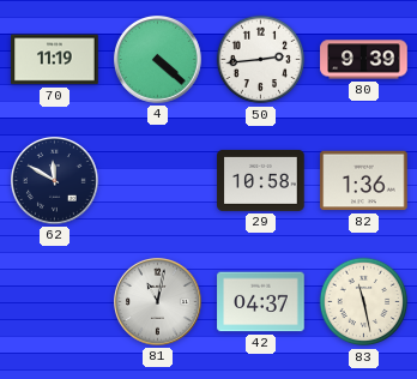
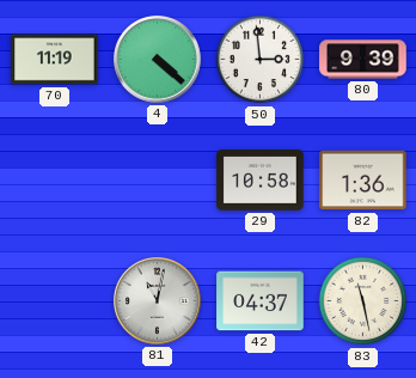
50: 2:44 -> 2:59 (261, 60)
62: 11:50 -> none (55, 181)
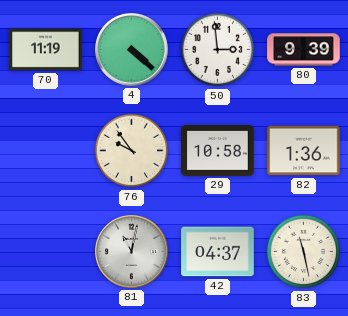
76: none -> 9:54 (132, 151)
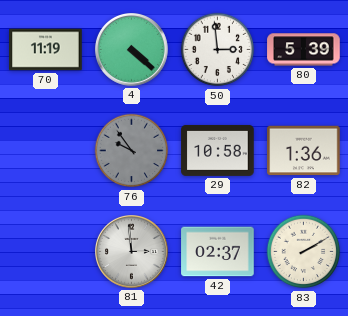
80: 9:39 -> 5:39 (304, 50)
76 dial: cream -> grey (132, 151)
81: 11:02 -> 2:59 (132, 252)
42: 04:37 -> 02:37 (218, 252)
83: 11:28 -> 2:10 (304, 252)
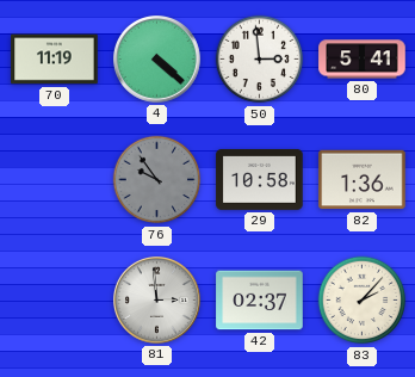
80: 5:39 -> 5:41 (363, 60)
83: 2:10 -> 2:07 (363, 301)
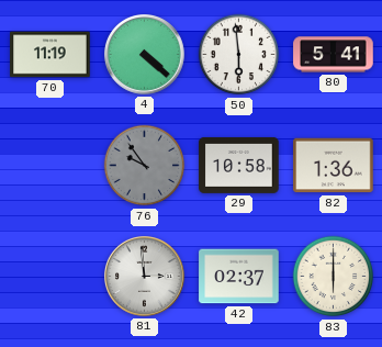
50: 2:59 -> 5:59 (239, 55)
83: 2:07 -> 6:00 (334, 277)
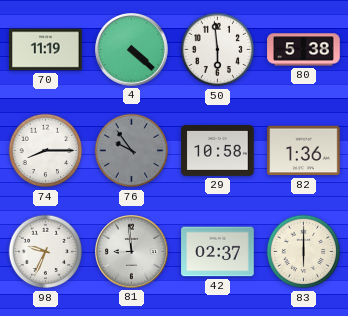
80: 5:41 -> 5:38 (304, 50)
74: none -> 8:15 (46, 151)
98: none -> 9:34 (46, 252)
81: 2:59 -> 8:59 (132, 252)
